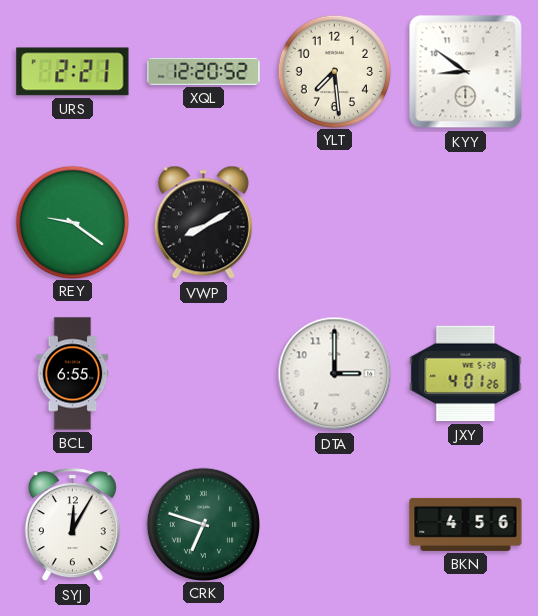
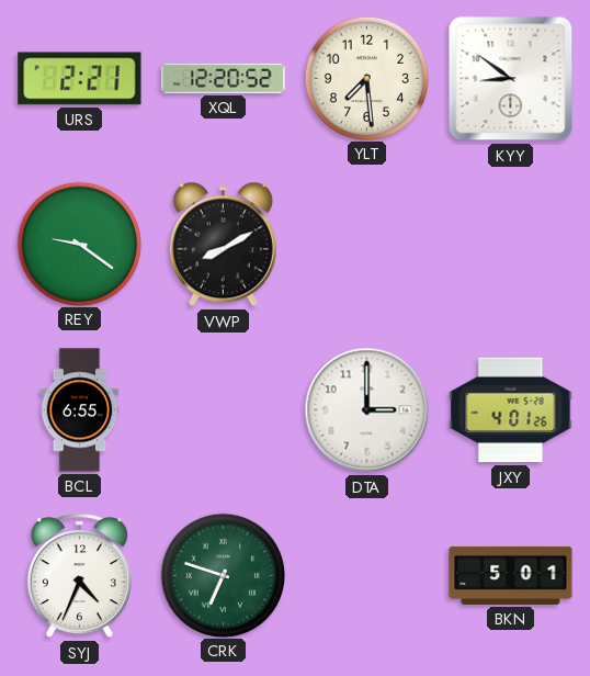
SYJ: 12:05 -> 4:34 (79, 576)
BKN: 4:56 -> 5:01 (511, 575)
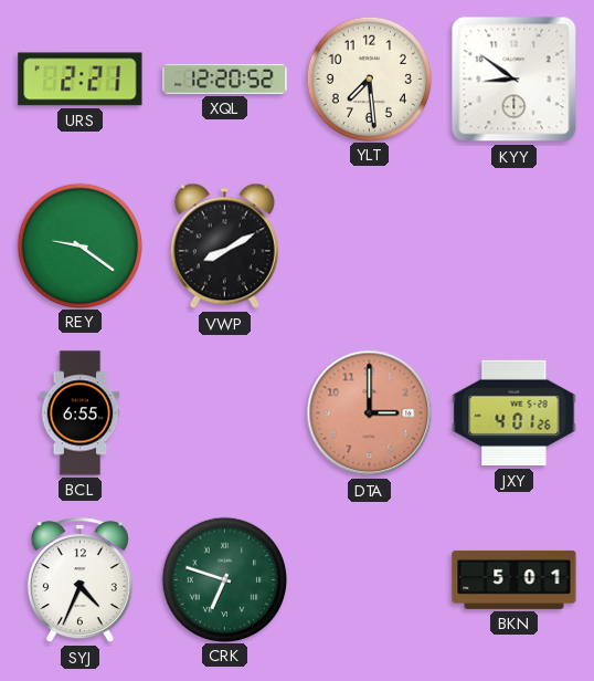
DTA dial: white -> salmon (370, 413)
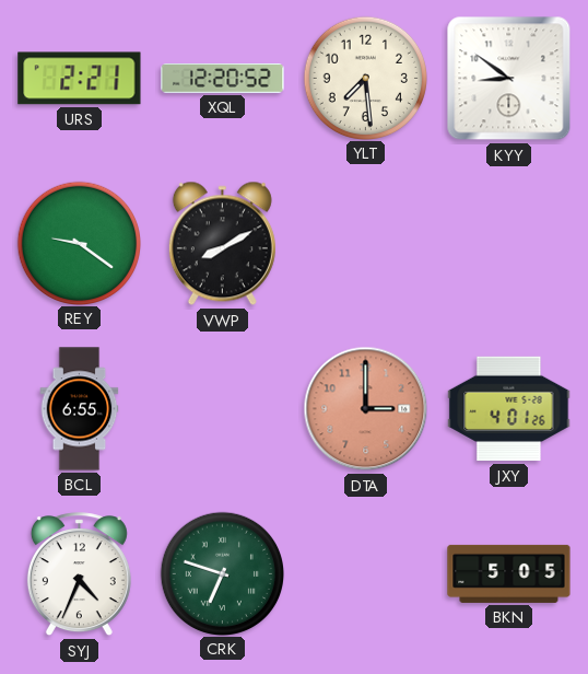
BKN: 5:01 -> 5:05 (509, 573)
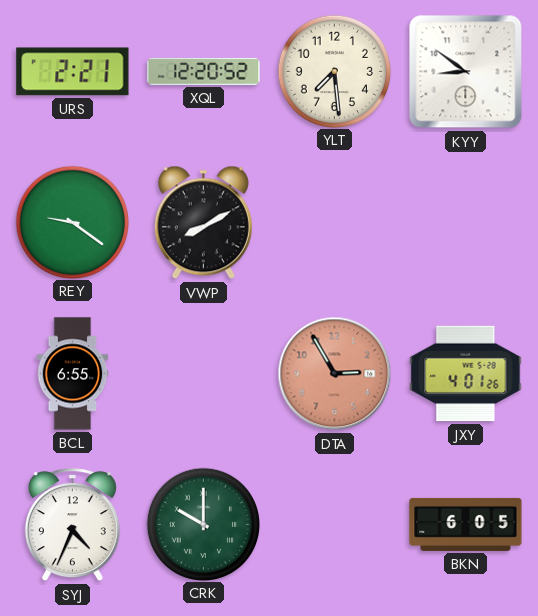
DTA: 3:00 -> 2:55 (335, 374)
CRK: 6:48 -> 10:00 (203, 524)
BKN: 5:05 -> 6:05 (466, 524)
